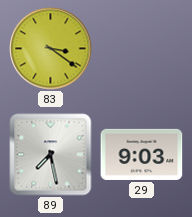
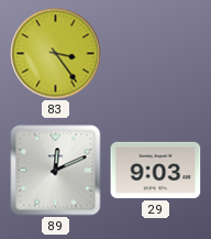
83: 3:21 -> 3:24 (56, 54)
89: 7:28 -> 12:11 (56, 171)
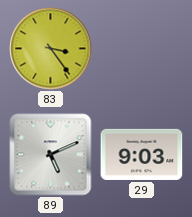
89: 12:11 -> 5:11 (51, 155)
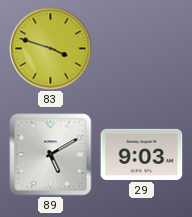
83: 3:24 -> 3:48 (51, 49)
89: 5:11 -> 5:10 (51, 155)
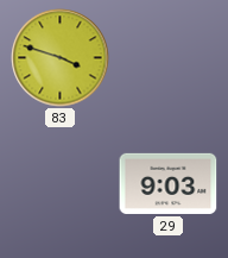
89: 5:10 -> none (51, 155)
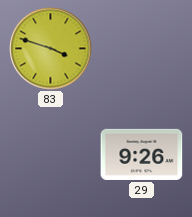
29: 9:03 -> 9:26 (142, 154)
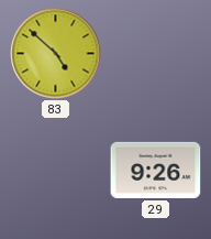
83: 3:48 -> 4:52 (56, 54)
